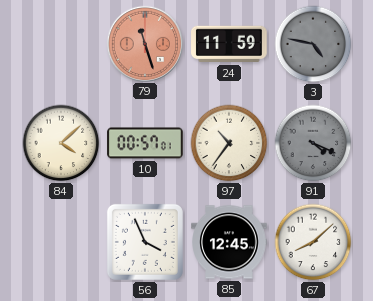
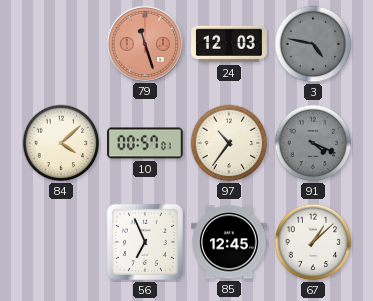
24: 11:59 -> 12:03 (229, 44)
56: 3:56 -> 6:56 (145, 242)
67: 8:08 -> 1:08 (313, 242)
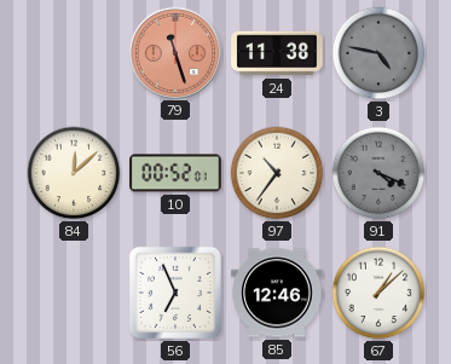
24: 12:03 -> 11:38 (277, 53)
84: 4:08 -> 12:08 (74, 173)
10: 00:57 -> 00:52 (175, 173)
85: 12:45 -> 12:46 (277, 293)
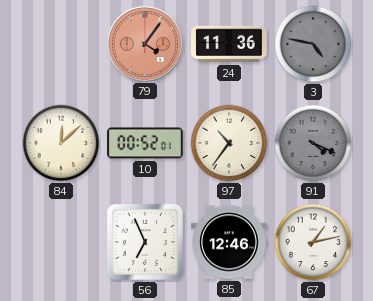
79: 11:27 -> 4:06 (144, 43)
24: 11:38 -> 11:36 (229, 44)
67: 1:08 -> 1:13 (313, 242)
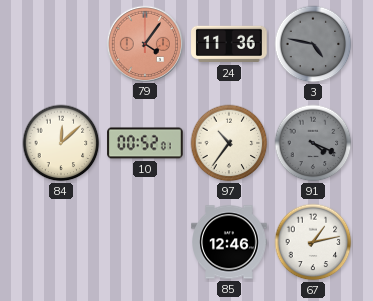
56: 6:56 -> none (145, 242)
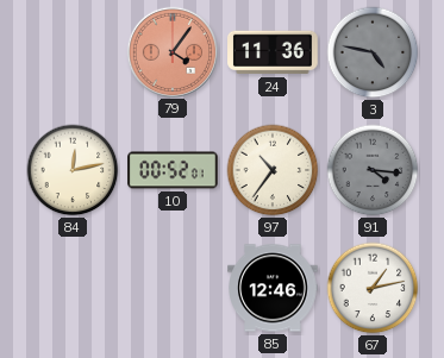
84: 12:08 -> 12:13 (73, 170)
91: 4:19 -> 4:16 (373, 170)
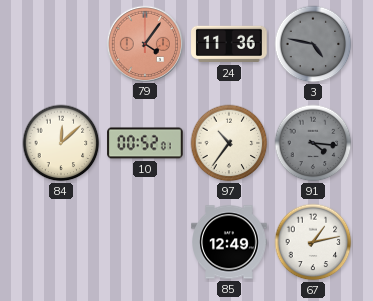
84: 12:13 -> 12:08 (61, 143)
85: 12:46 -> 12:49 (229, 242)
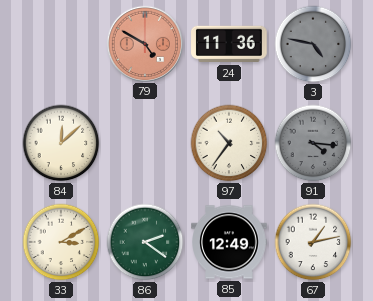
79: 4:06 -> 4:50 (144, 43)
10: 00:52 -> none (145, 143)
33: none -> 3:10 (61, 242)
86: none -> 2:21 (145, 242)
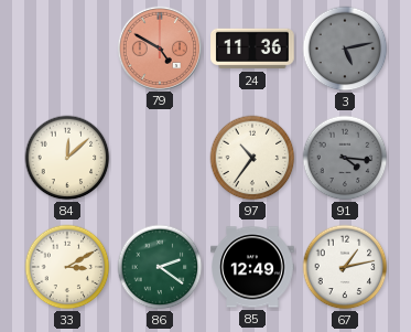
3: 4:47 -> 5:13 (345, 49)
